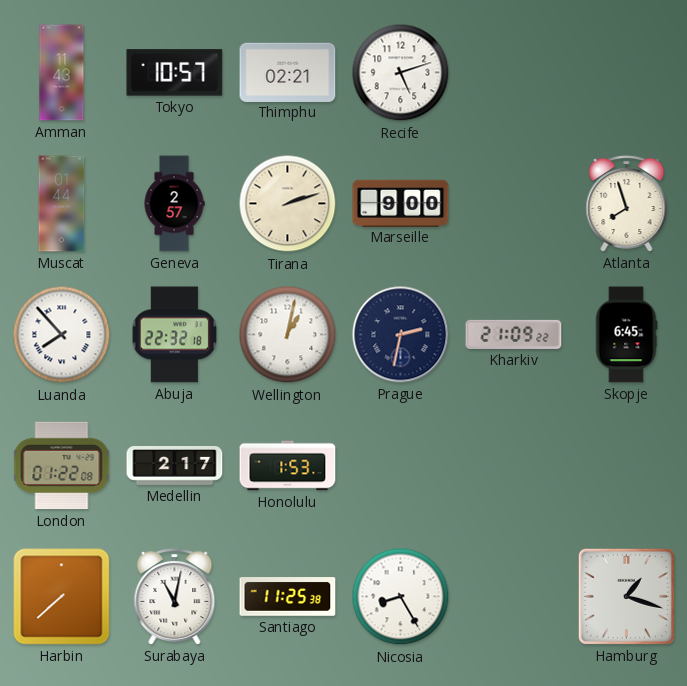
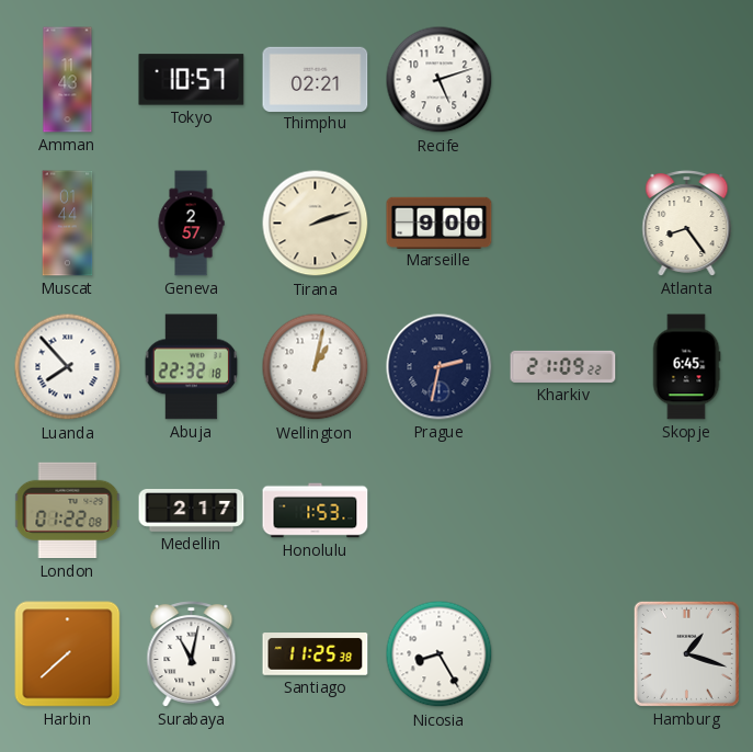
Atlanta: 7:57 -> 8:24 (687, 224)
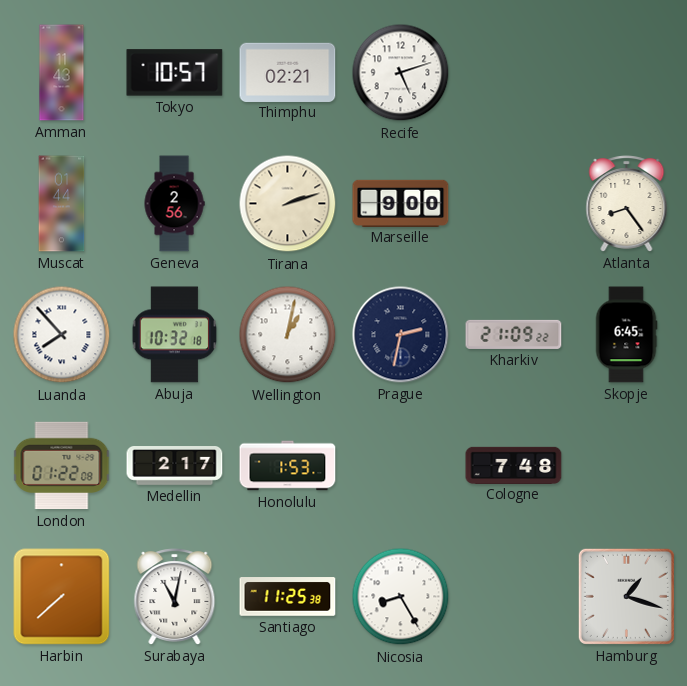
Geneva: 2:57 -> 2:56 (174, 204)
Abuja: 22:32 -> 10:32 (175, 335)
Cologne: none -> 7:48 (514, 465)
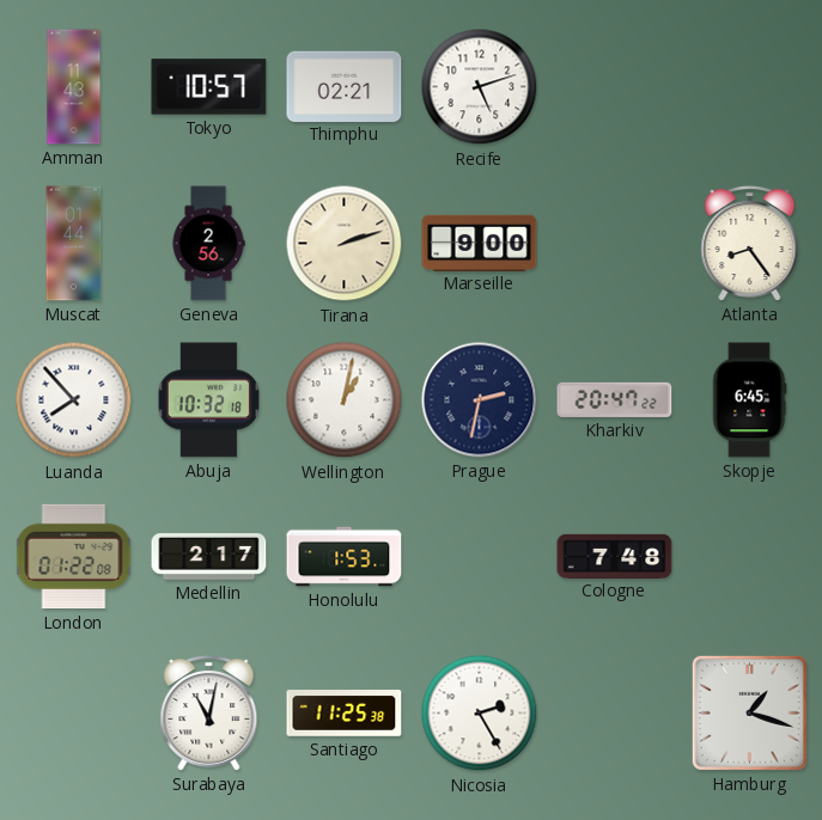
Kharkiv: 21:09 -> 20:47 (615, 399)
Harbin: 7:38 -> none (62, 597)
Nicosia: 8:25 -> 2:25 (480, 714)
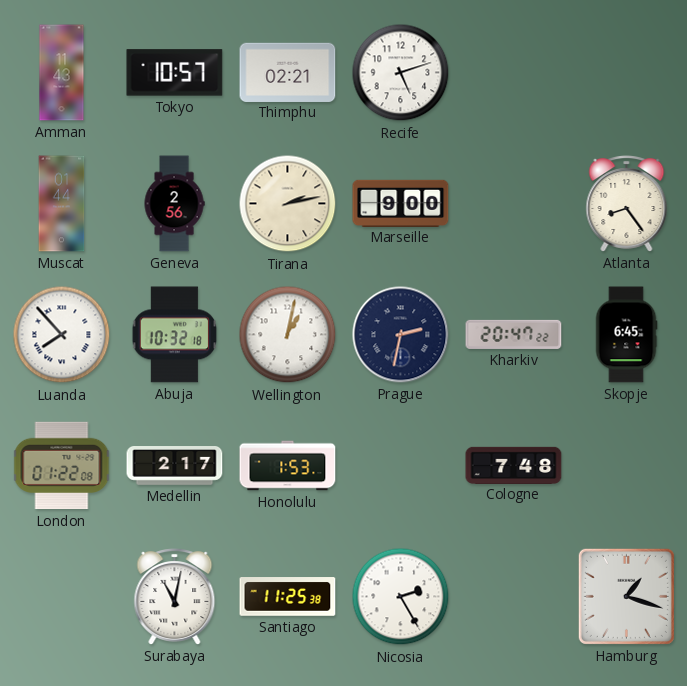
Tirana: 2:12 -> 2:13 (288, 204)
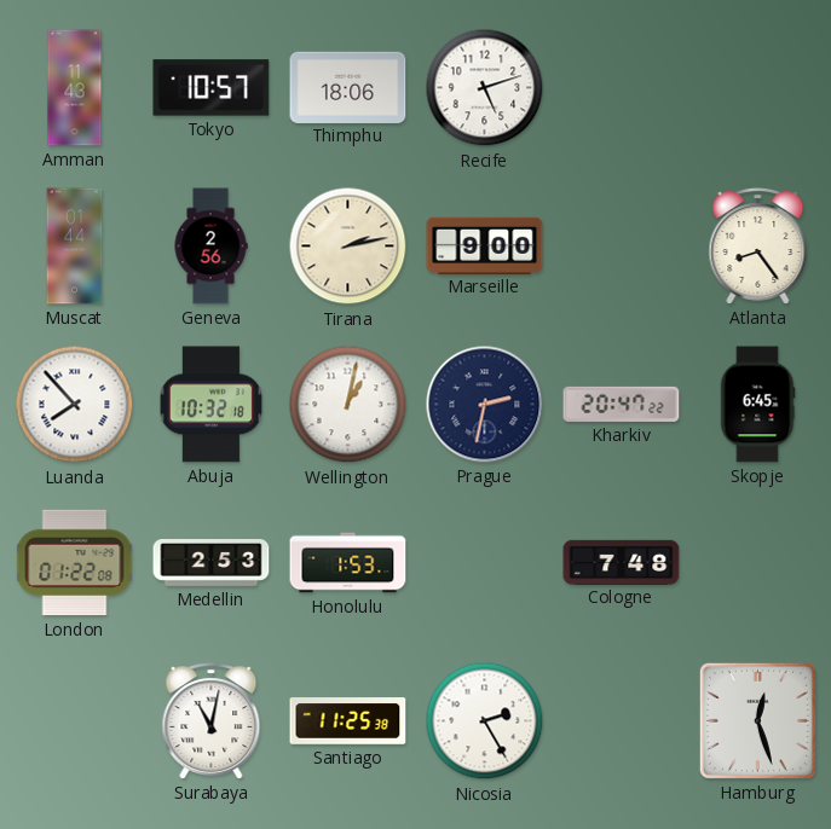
Thimphu: 02:21 -> 18:06 (348, 87)
Medellin: 2:17 -> 2:53 (212, 563)
Hamburg: 1:18 -> 12:27 (757, 720)
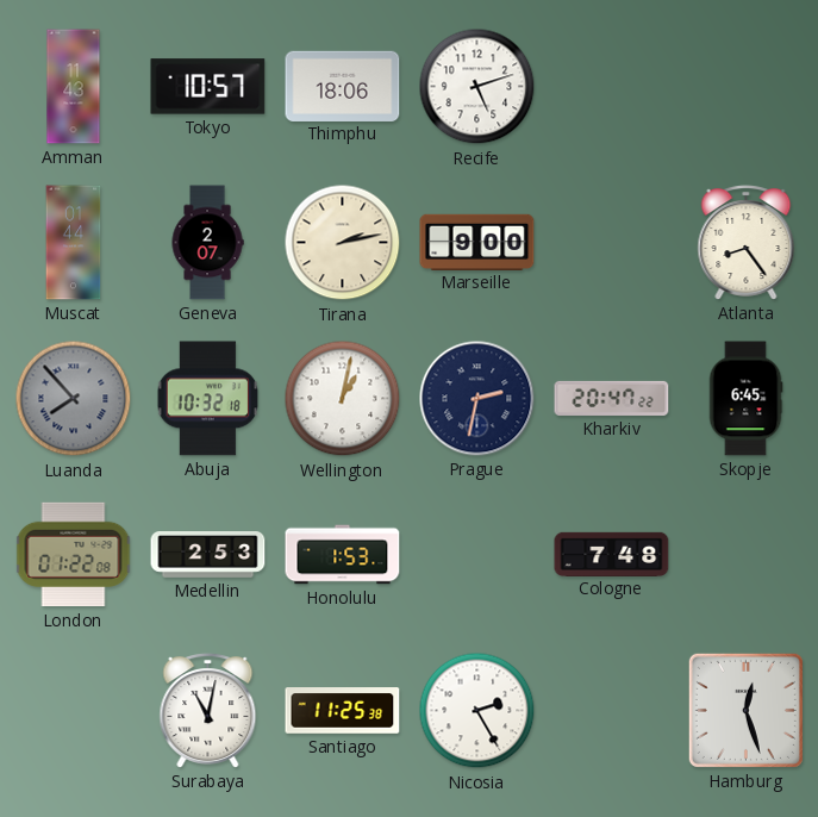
Geneva: 2:56 -> 2:07 (207, 243)
Luanda dial: white -> grey (74, 399)
